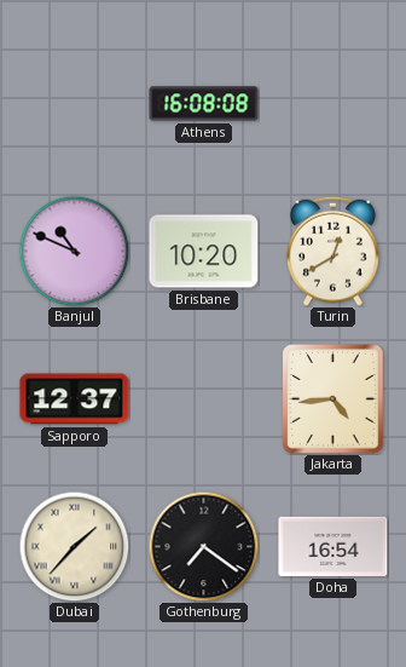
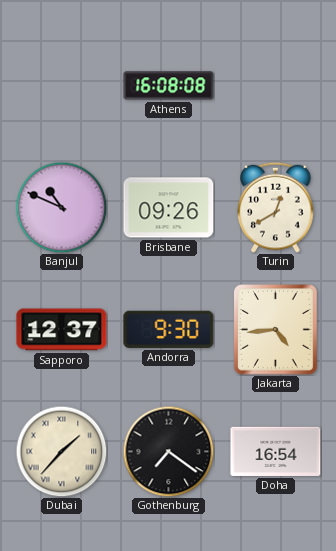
Brisbane: 10:20 -> 09:26 (169, 208)
Andorra: none -> 9:30 (169, 329)
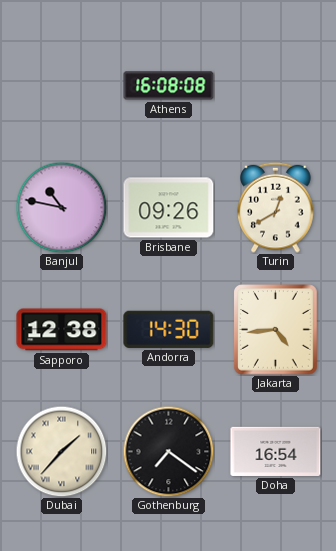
Banjul: 10:49 -> 10:47 (61, 207)
Sapporo: 12:37 -> 12:38 (62, 330)
Andorra: 9:30 -> 14:30 (169, 329)
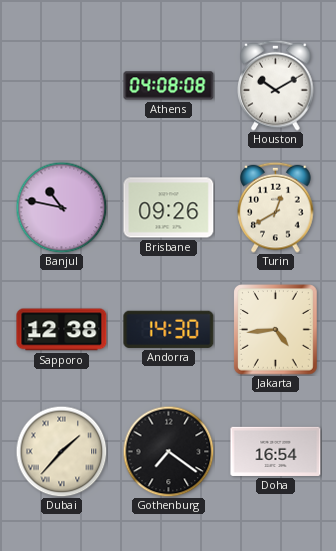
Athens: 16:08 -> 04:08 (169, 86)
Houston: none -> 10:10 (276, 85)
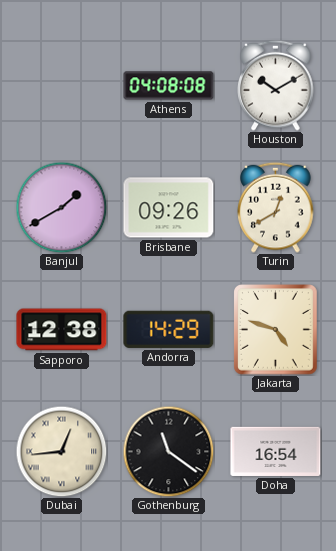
Banjul: 10:47 -> 1:40 (61, 207)
Andorra: 14:30 -> 14:29 (169, 329)
Jakarta: 4:44 -> 4:48 (276, 330)
Dubai: 1:37 -> 12:44 (61, 451)
Gothenburg: 7:21 -> 11:21 (168, 451)
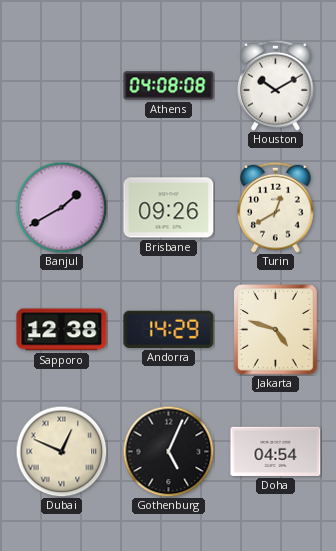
Dubai: 12:44 -> 12:49 (61, 451)
Gothenburg: 11:21 -> 5:04 (168, 451)
Doha: 16:54 -> 04:54 (276, 451)
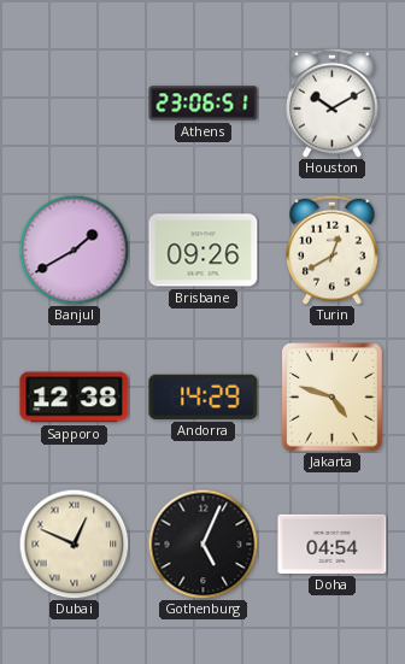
Athens: 04:08 -> 23:06 (204, 104)
